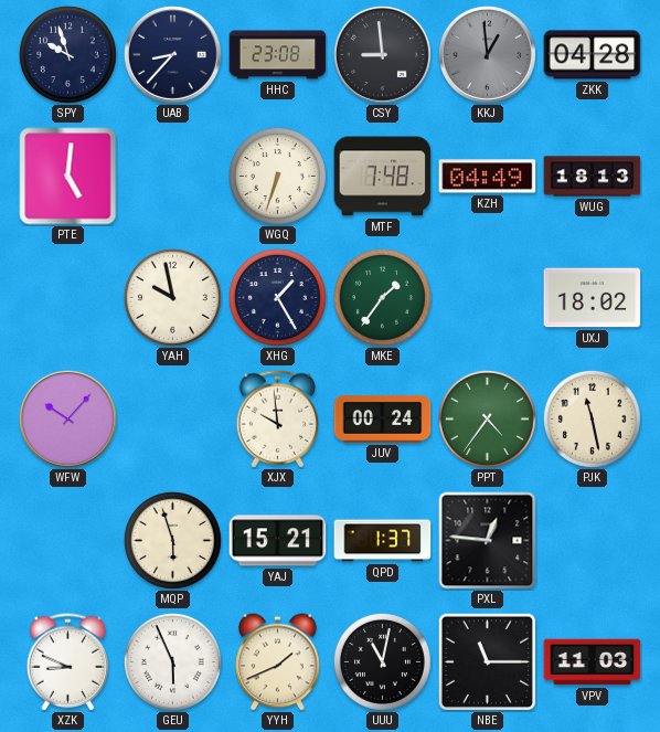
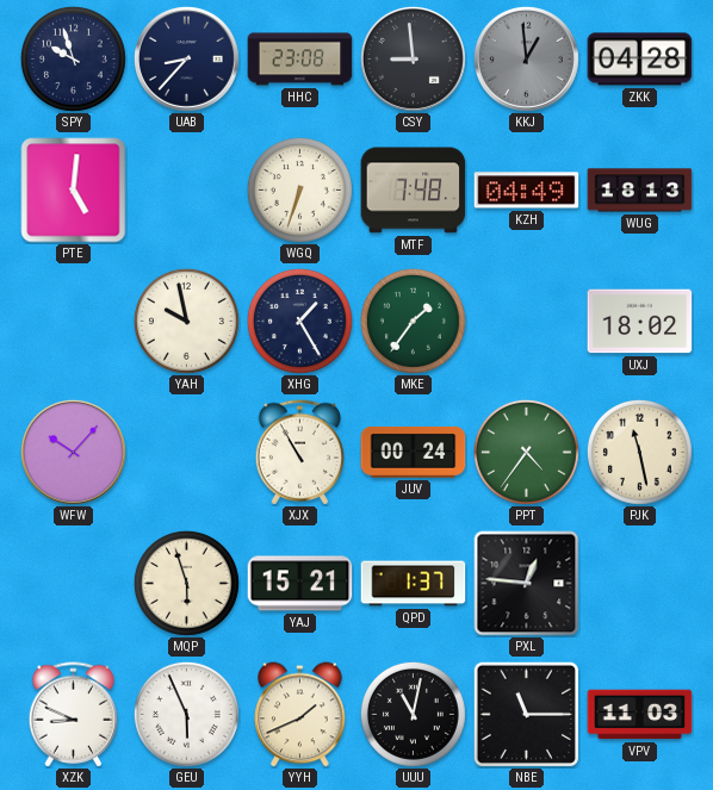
XJX: 9:59 -> 10:55 (300, 453)
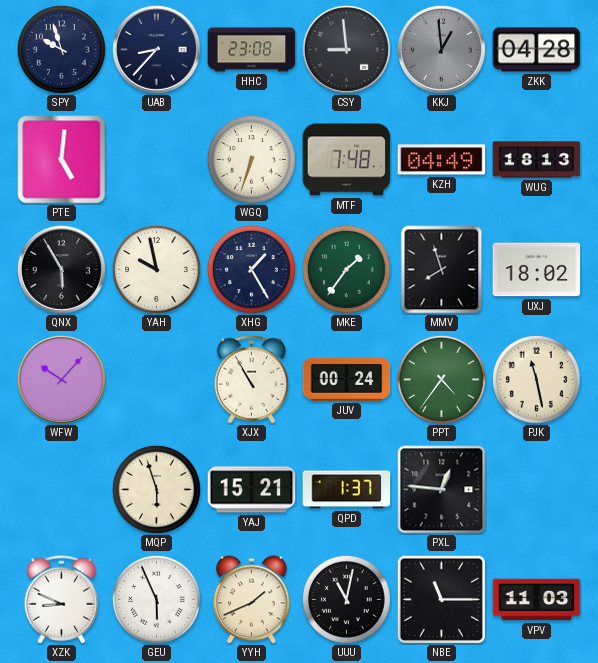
QNX: none -> 5:55 (61, 269)
MMV: none -> 7:57 (442, 270)
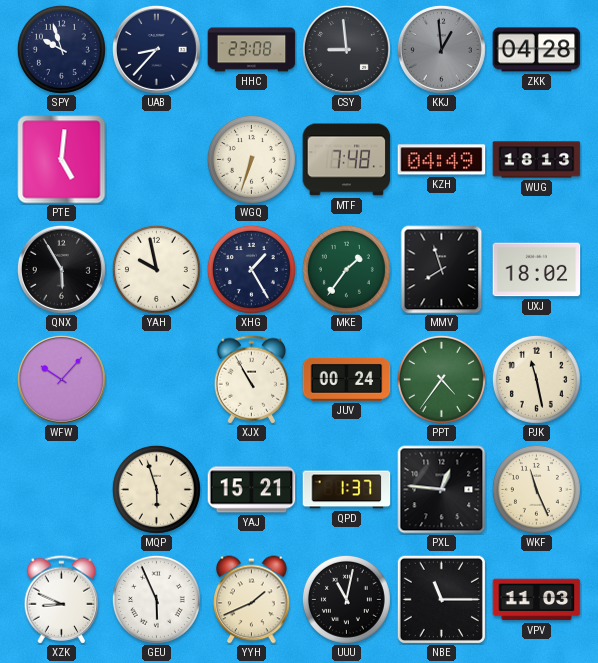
WKF: none -> 11:26 (536, 489)
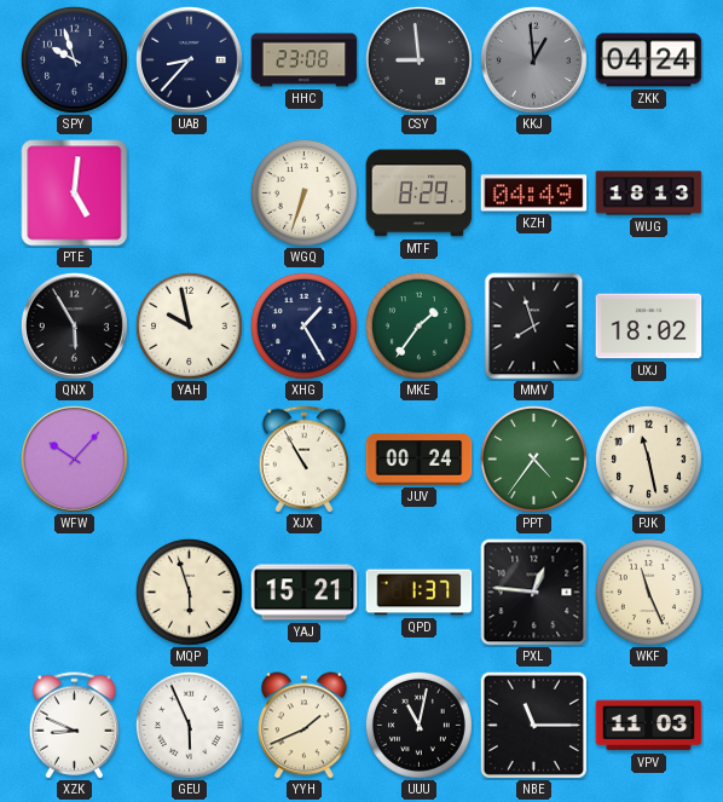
ZKK: 04:28 -> 04:24 (649, 60)
MTF: 7:48 -> 8:29 (420, 194)
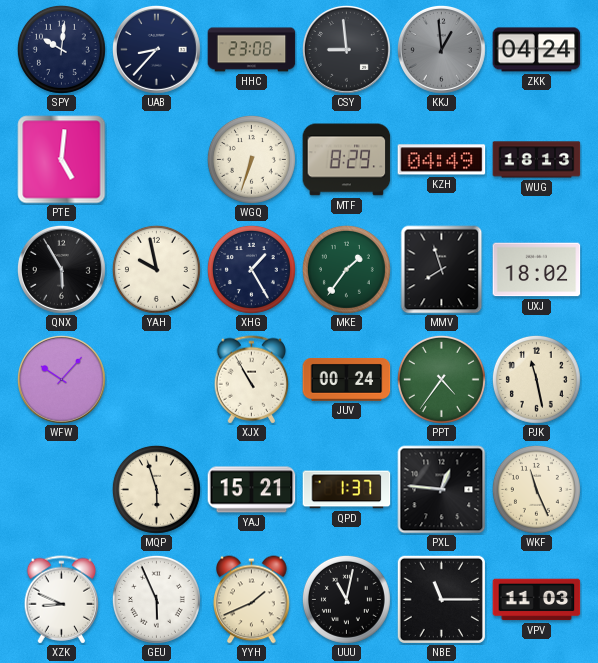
SPY: 9:57 -> 10:01 (61, 49)
